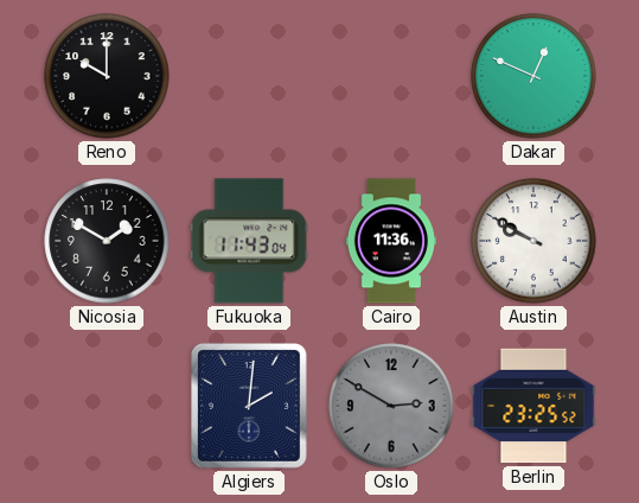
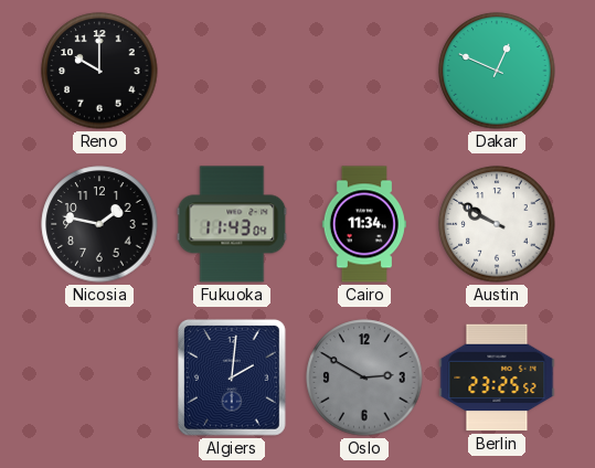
Nicosia: 1:50 -> 1:47 (99, 224)
Cairo: 11:36 -> 11:34 (364, 224)
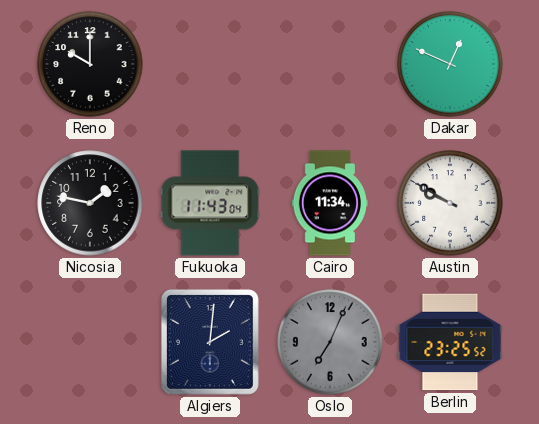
Oslo: 2:50 -> 7:04 (330, 342)
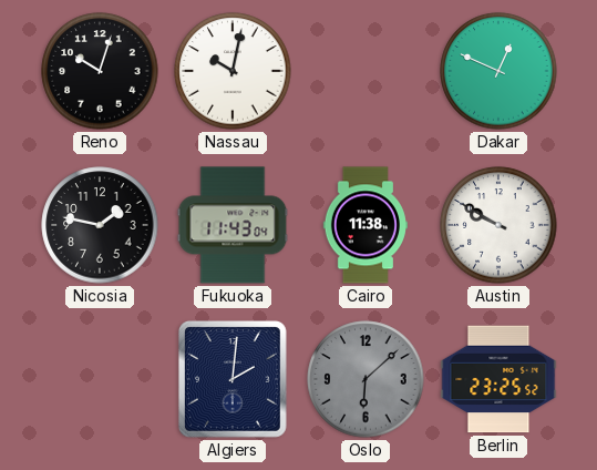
Reno: 10:00 -> 10:03 (100, 71)
Nassau: none -> 10:02 (233, 71)
Cairo: 11:34 -> 11:38 (366, 225)
Oslo: 7:04 -> 6:08 (366, 379)
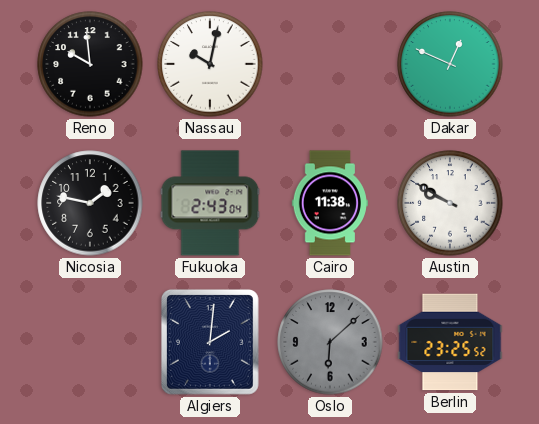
Reno: 10:03 -> 9:59 (90, 64)
Fukuoka: 11:43 -> 2:43 (210, 203)
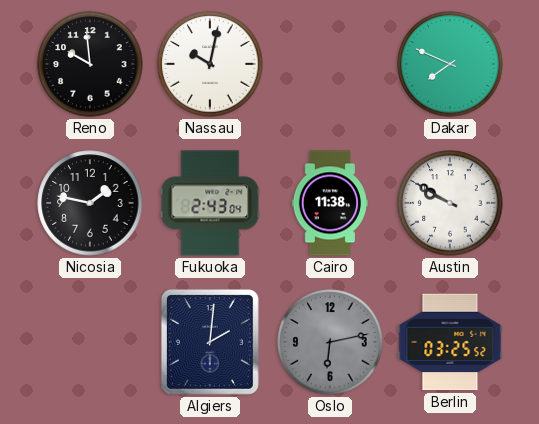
Dakar: 12:49 -> 7:49 (450, 64)
Oslo: 6:08 -> 6:13 (330, 342)
Berlin: 23:25 -> 03:25 (450, 342)
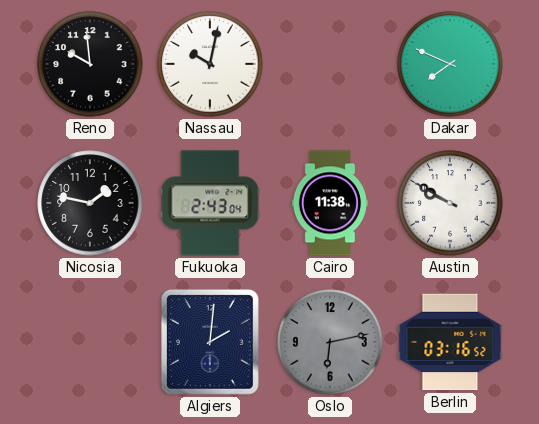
Berlin: 03:25 -> 03:16 (450, 342)
